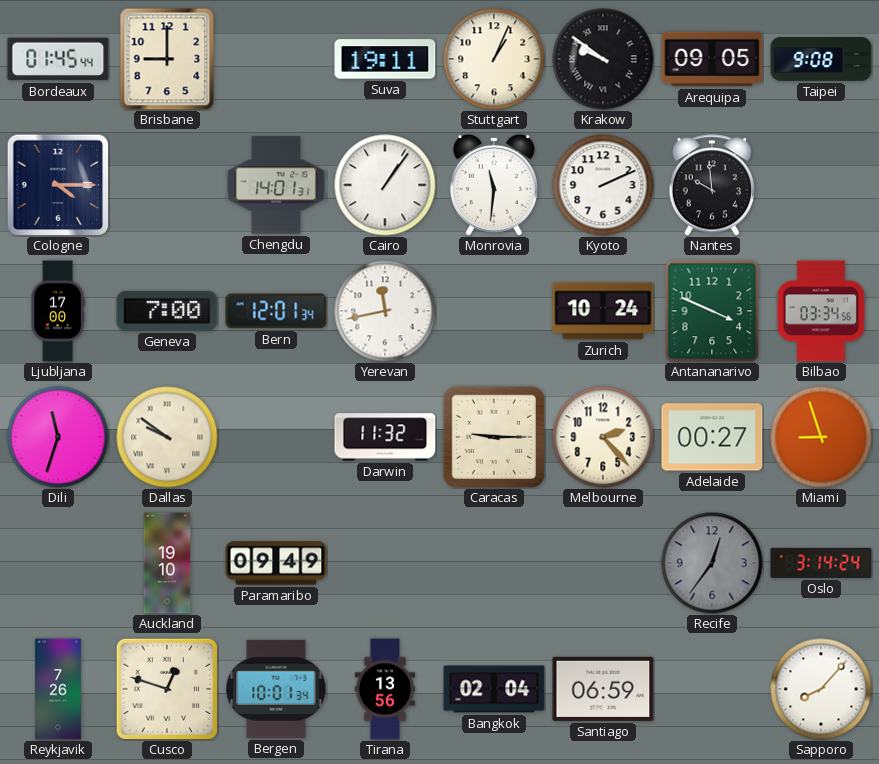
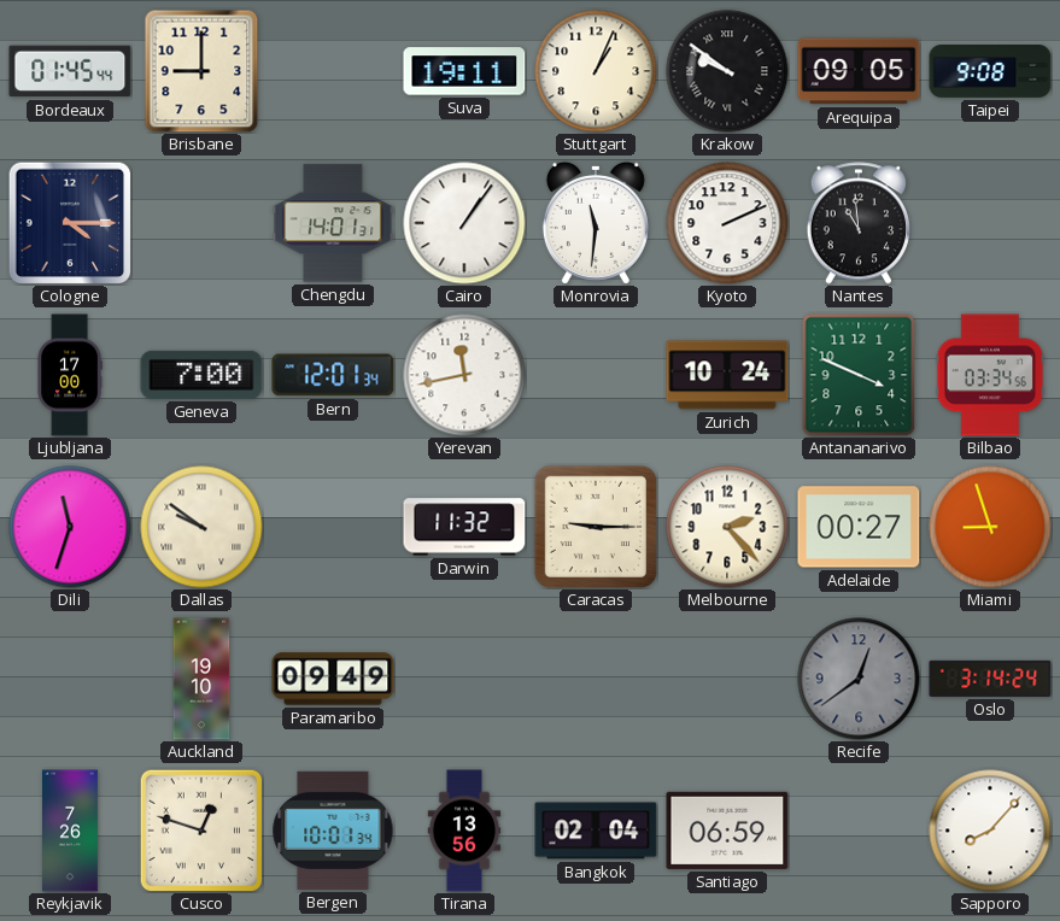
Nantes: 9:59 -> 10:59 (857, 223)
Recife: 12:36 -> 12:39 (859, 679)
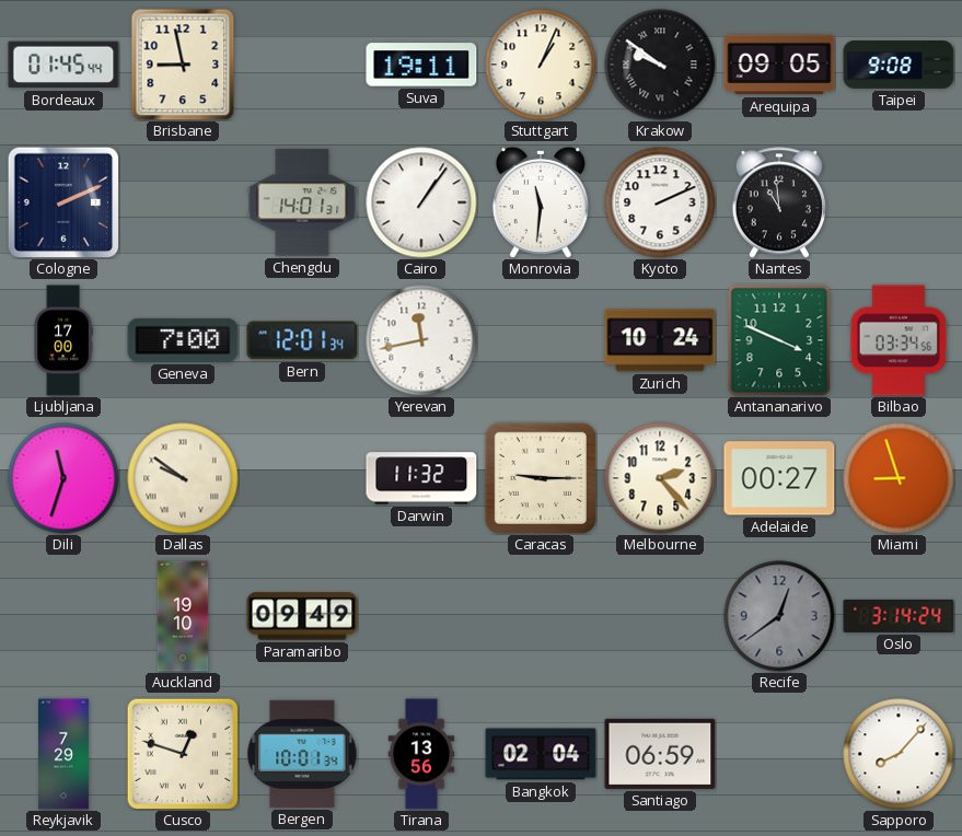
Brisbane: 9:00 -> 8:58 (183, 65)
Cologne: 4:15 -> 2:11 (63, 202)
Reykjavik: 7:26 -> 7:29 (65, 754)
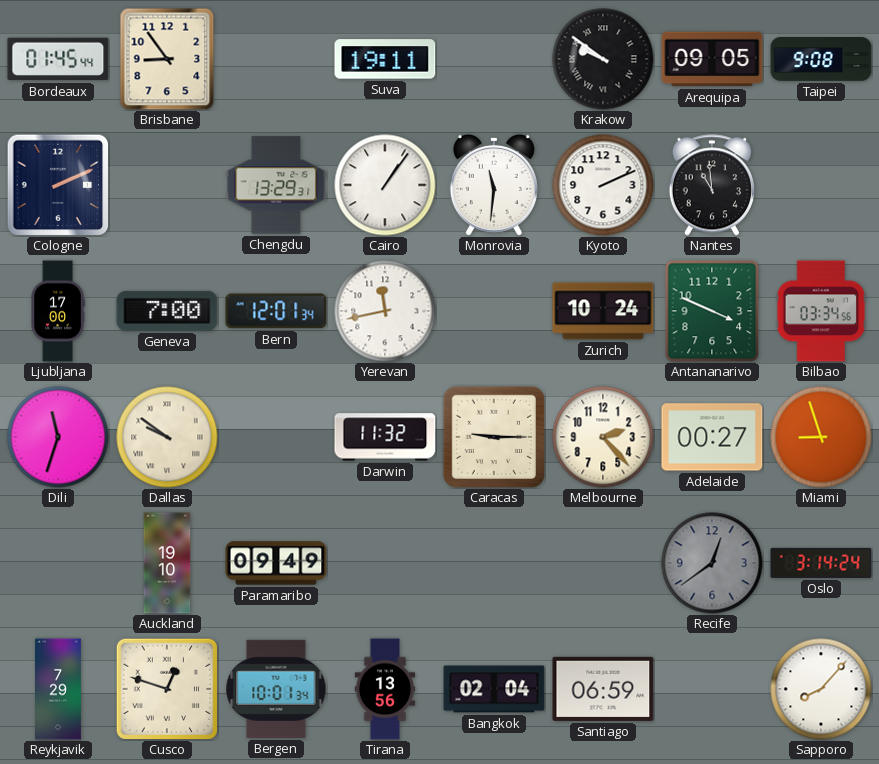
Brisbane: 8:58 -> 8:54 (167, 59)
Stuttgart: 1:04 -> none (541, 65)
Chengdu: 14:01 -> 13:29 (276, 185)
